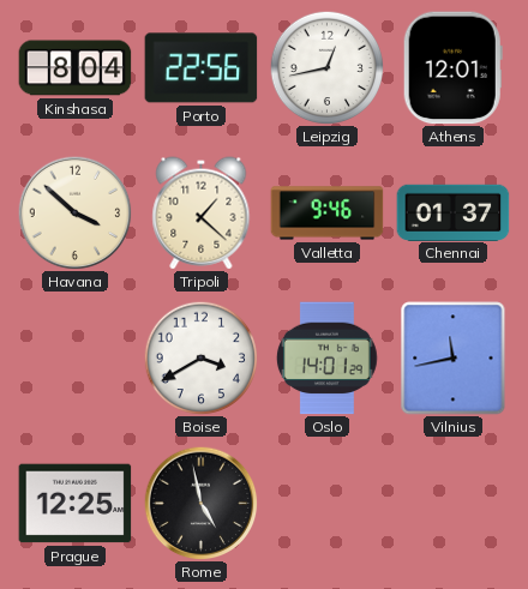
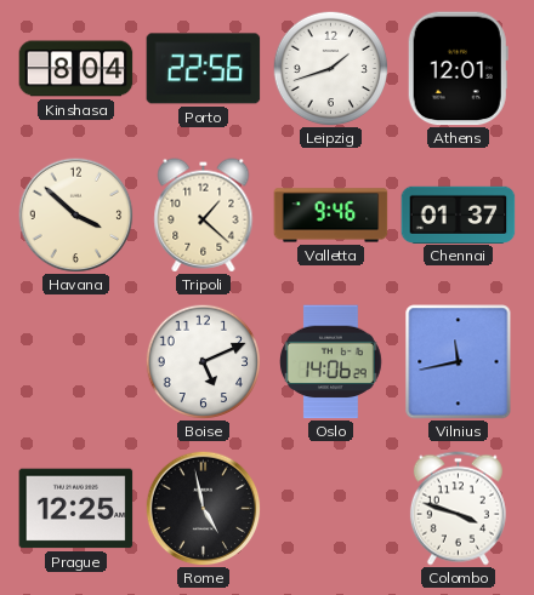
Leipzig: 12:43 -> 1:42 (330, 68)
Boise: 3:40 -> 5:11 (203, 361)
Oslo: 14:01 -> 14:06 (331, 362)
Colombo: none -> 3:48 (458, 509)
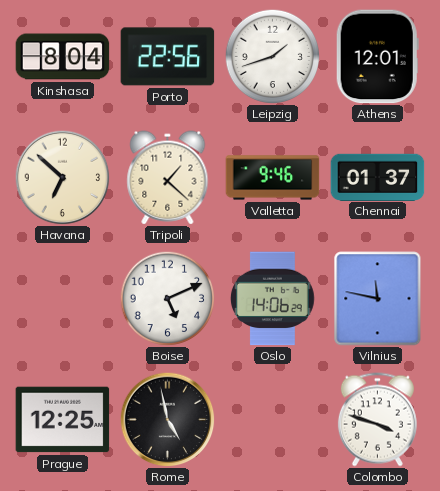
Havana: 3:52 -> 6:52 (62, 177)
Vilnius: 11:43 -> 11:47 (378, 299)
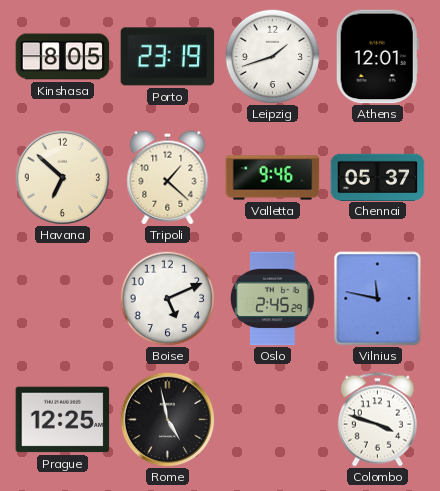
Kinshasa: 8:04 -> 8:05 (63, 57)
Porto: 22:56 -> 23:19 (168, 57)
Chennai: 01:37 -> 05:37 (378, 177)
Oslo: 14:06 -> 2:45 (273, 299)
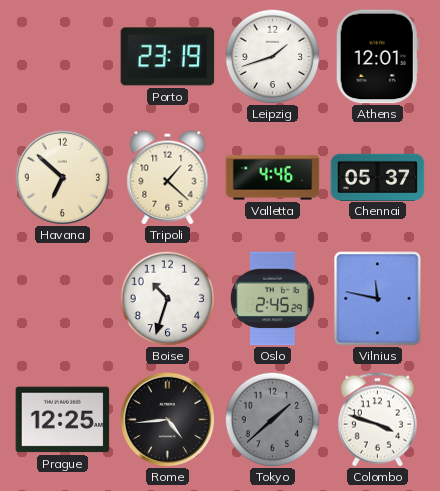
Kinshasa: 8:05 -> none (63, 57)
Valletta: 9:46 -> 4:46 (273, 178)
Boise: 5:11 -> 10:33 (167, 298)
Rome: 4:58 -> 4:44 (167, 419)
Tokyo: none -> 1:38 (272, 419)
